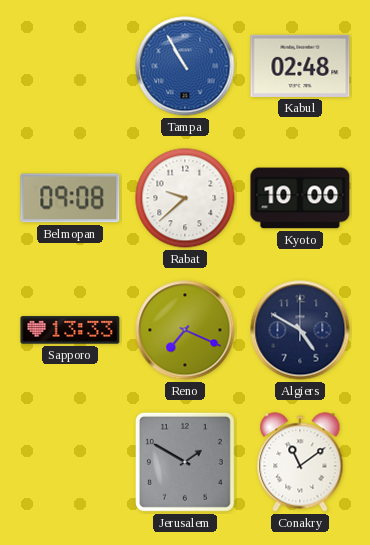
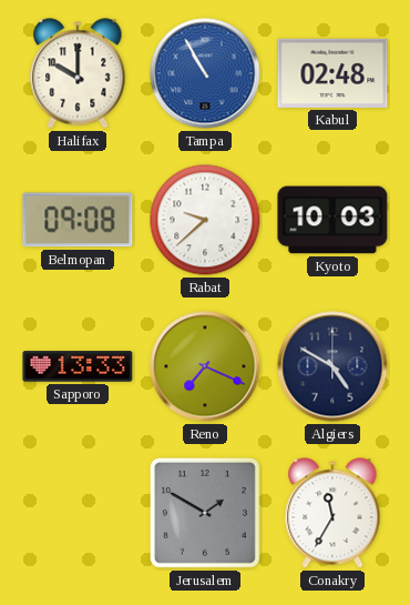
Halifax: none -> 10:00 (78, 73)
Kyoto: 10:00 -> 10:03 (332, 220)
Conakry: 11:09 -> 11:35 (332, 513)
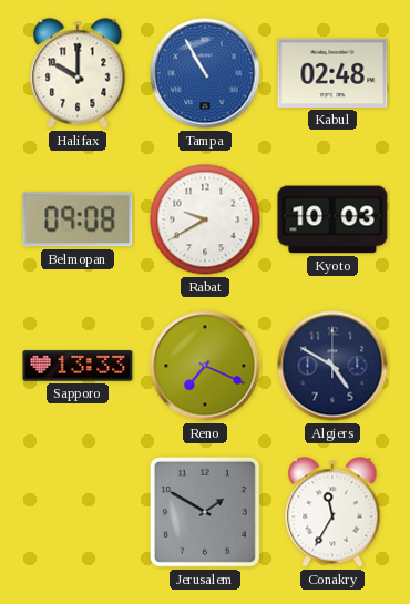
Rabat: 9:38 -> 9:40 (205, 219)
